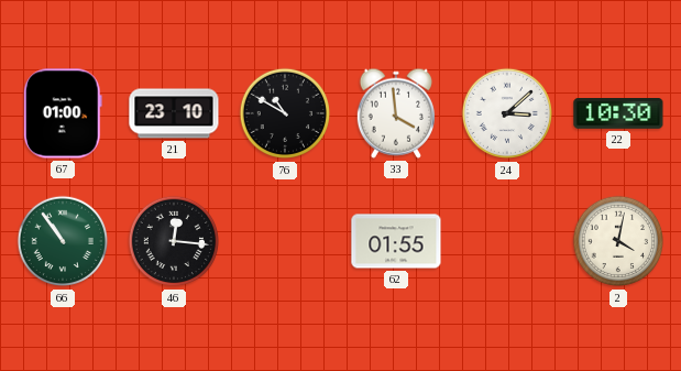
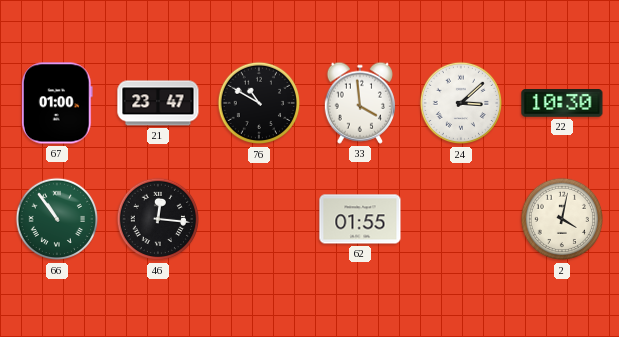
21: 23:10 -> 23:47 (158, 103)
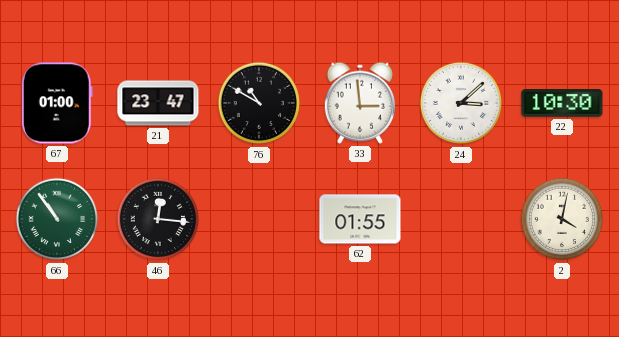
33: 3:59 -> 2:59 (359, 103)
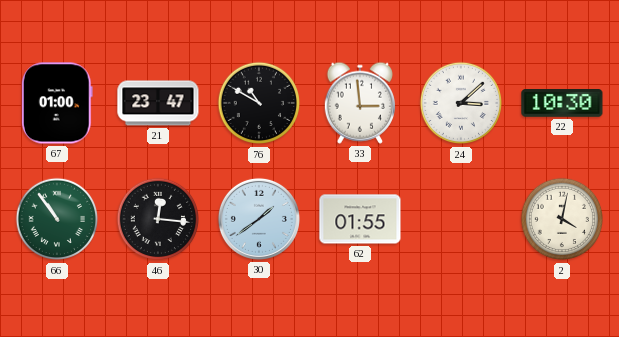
30: none -> 1:39 (259, 219)
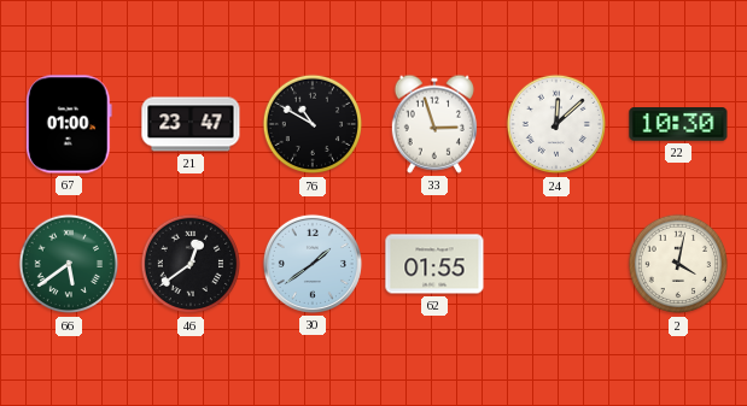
33: 2:59 -> 2:57 (433, 124)
24: 3:08 -> 12:08 (556, 124)
66: 10:54 -> 5:39 (69, 264)
46: 12:16 -> 12:39 (191, 264)
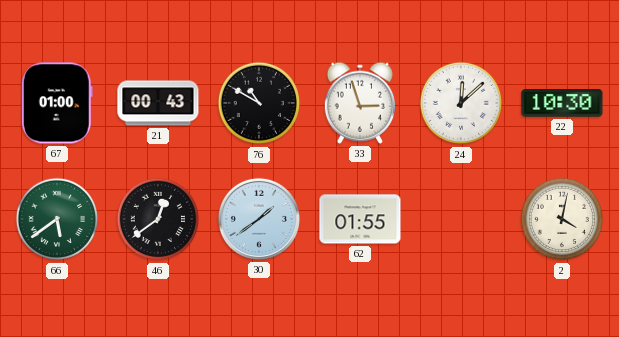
21: 23:47 -> 00:43 (158, 103)
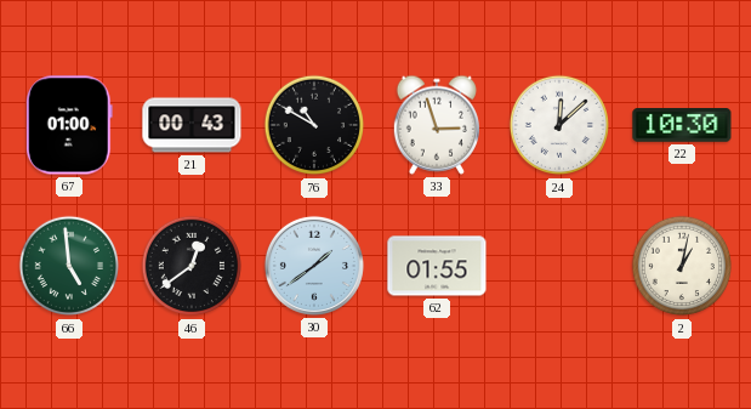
66: 5:39 -> 4:59 (69, 266)
2: 4:02 -> 1:02 (682, 266)
